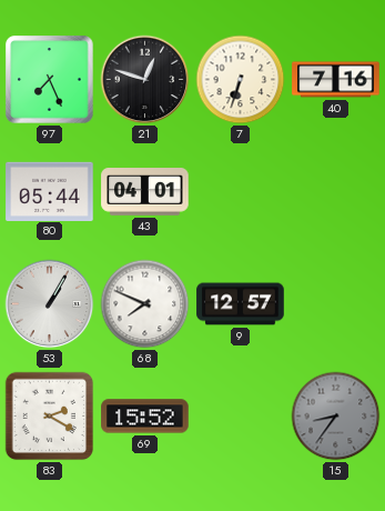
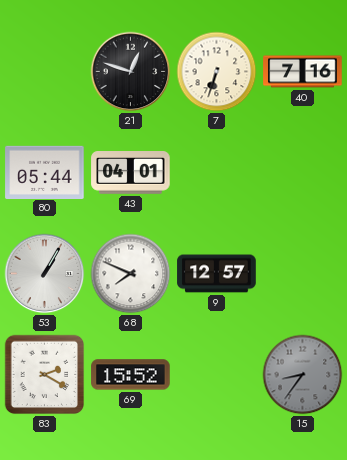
97: 7:26 -> none (50, 80)
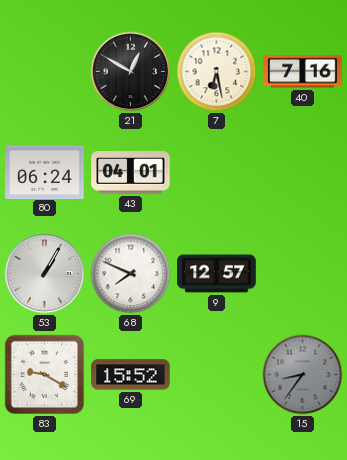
21: 12:48 -> 12:50 (131, 72)
7: 6:33 -> 6:28 (217, 72)
80: 05:44 -> 06:24 (45, 172)
83: 2:20 -> 9:20 (45, 375)
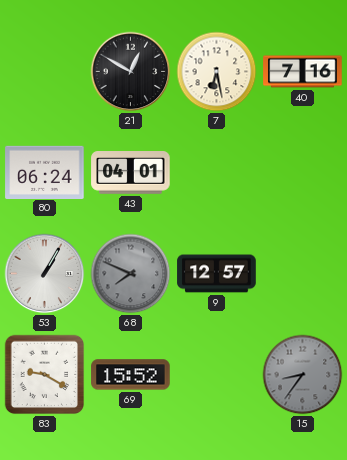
68 dial: white -> grey (131, 274)
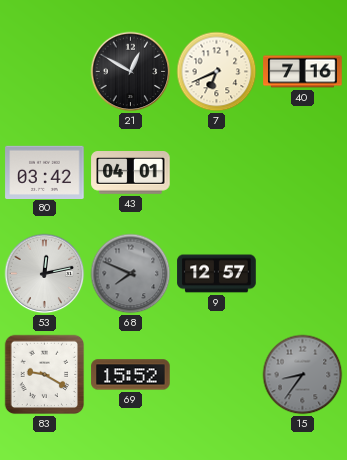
7: 6:28 -> 6:41 (217, 72)
80: 06:24 -> 03:42 (45, 172)
53: 1:05 -> 12:13 (45, 274)
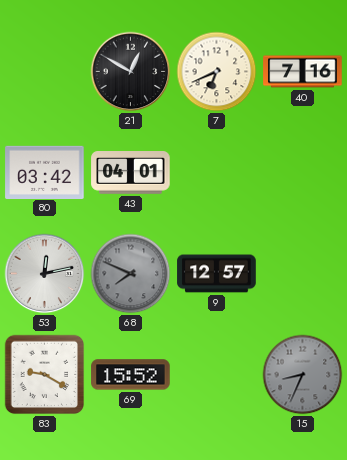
15: 8:36 -> 8:34 (303, 375)
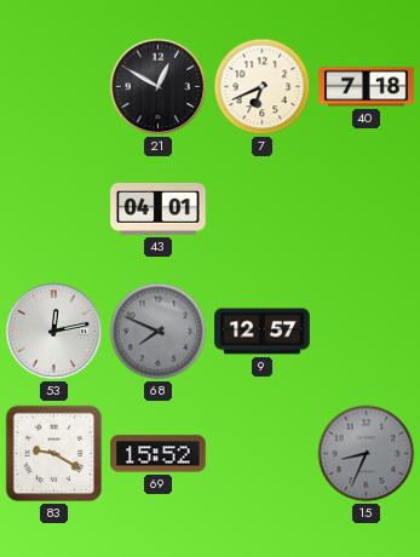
40: 7:16 -> 7:18 (367, 87)
80: 03:42 -> none (45, 172)
